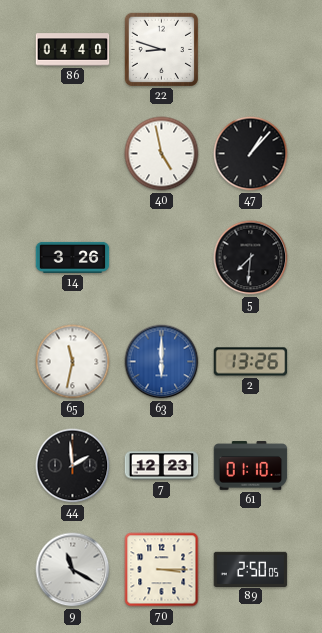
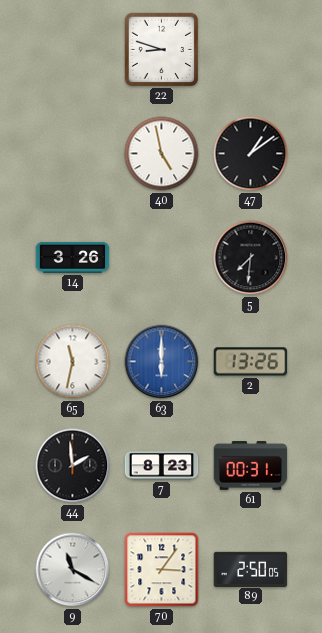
86: 04:40 -> none (73, 50)
47: 1:07 -> 1:09 (251, 154)
7: 12:23 -> 8:23 (162, 466)
61: 01:10 -> 00:31 (251, 466)
70: 3:15 -> 3:06 (162, 570)
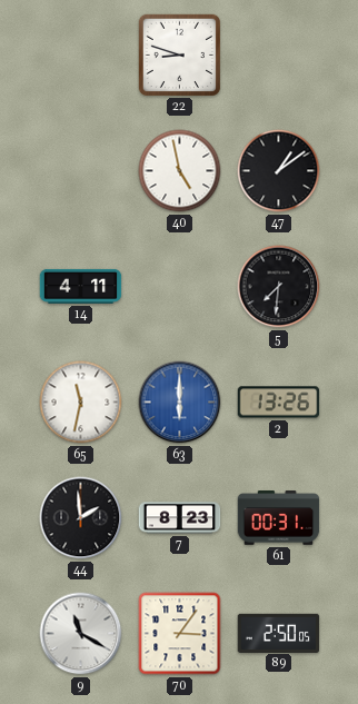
14: 3:26 -> 4:11 (81, 286)
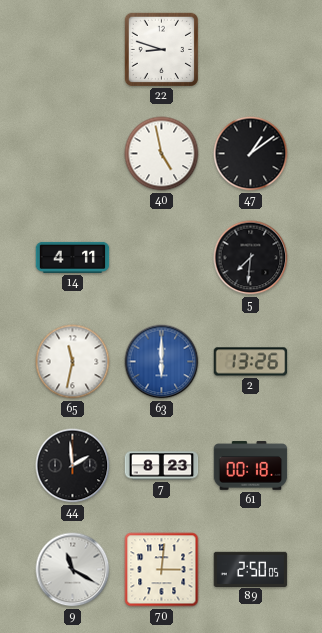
61: 00:31 -> 00:18 (251, 466)
70: 3:06 -> 3:01 (162, 570)
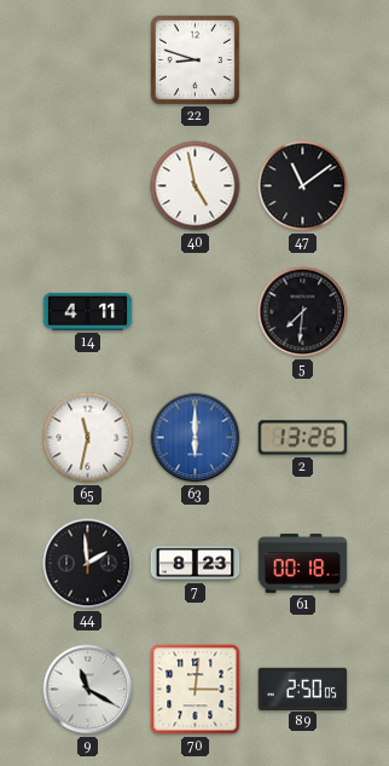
47: 1:09 -> 11:09 (303, 186)
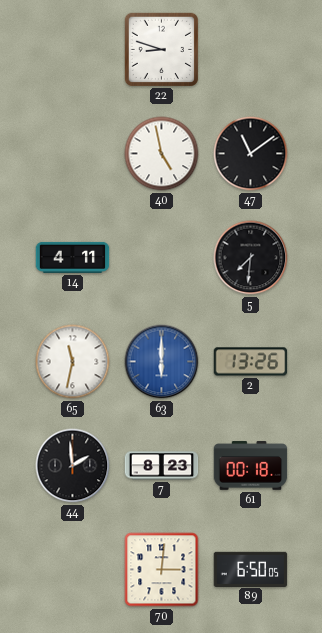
9: 11:20 -> none (88, 690)
89: 2:50 -> 6:50 (251, 569)
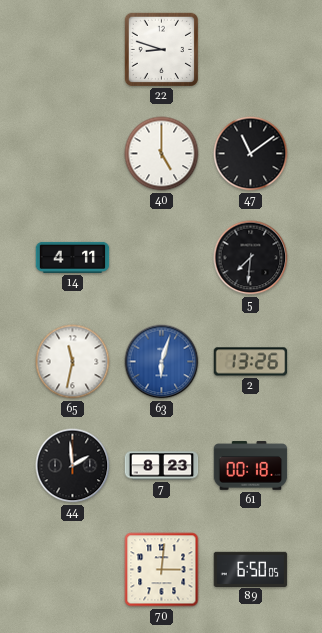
40: 4:58 -> 5:00 (162, 154)
63: 6:00 -> 6:03 (162, 362)
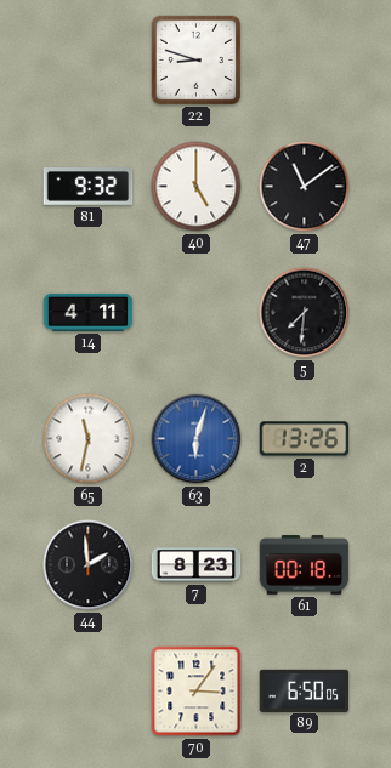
81: none -> 9:32 (89, 187)
70: 3:01 -> 3:06 (197, 692)
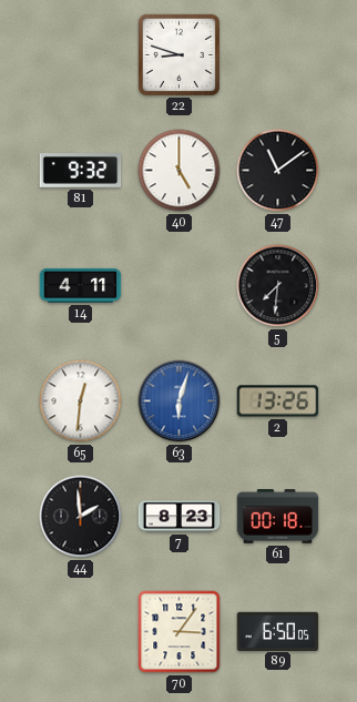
65: 11:32 -> 12:31 (81, 401)
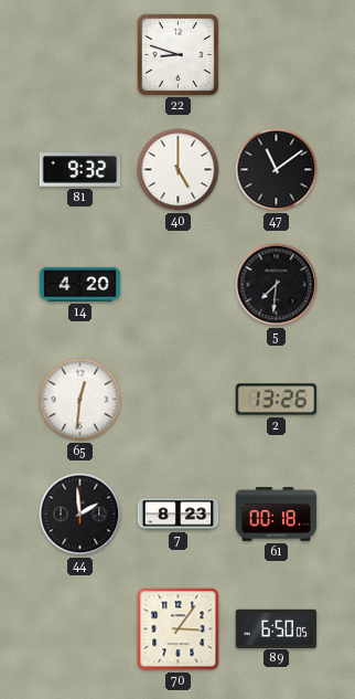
14: 4:11 -> 4:20 (80, 284)
63: 6:03 -> none (180, 401)
